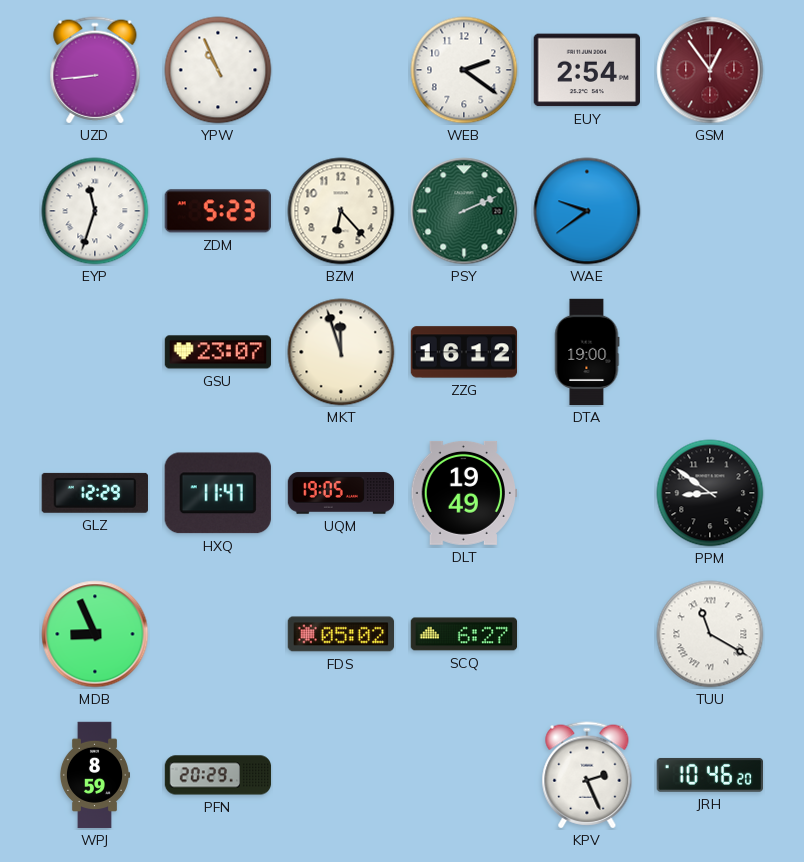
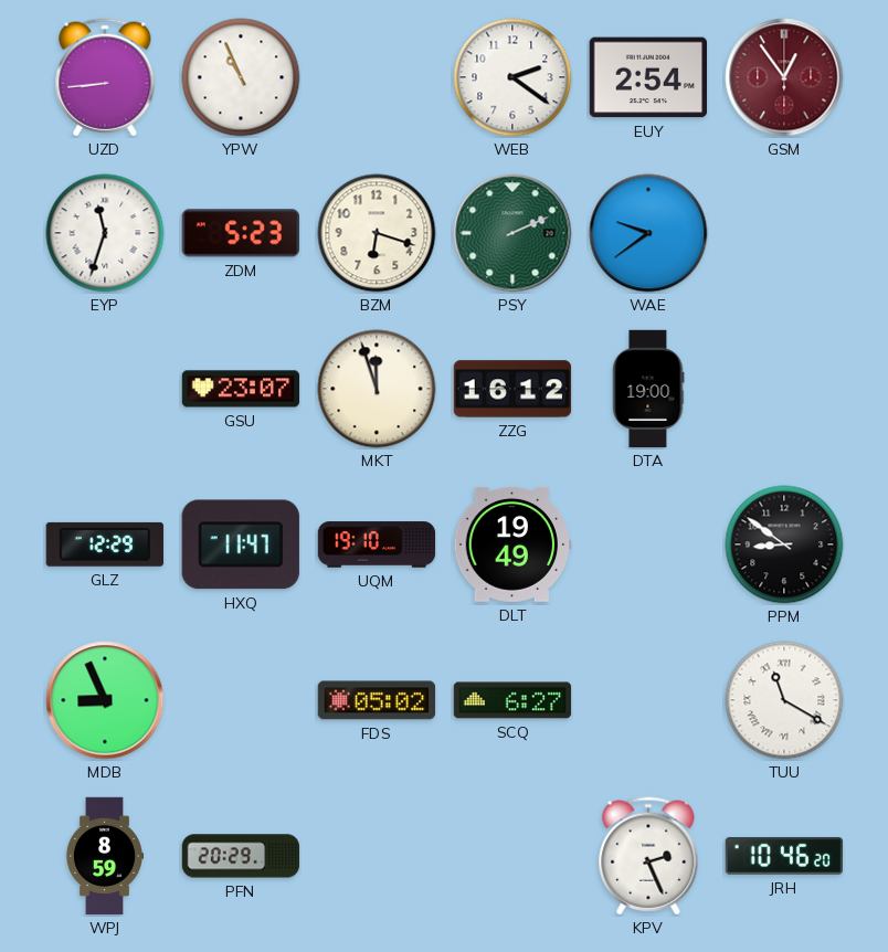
BZM: 6:23 -> 6:18 (377, 233)
UQM: 19:05 -> 19:10 (377, 544)
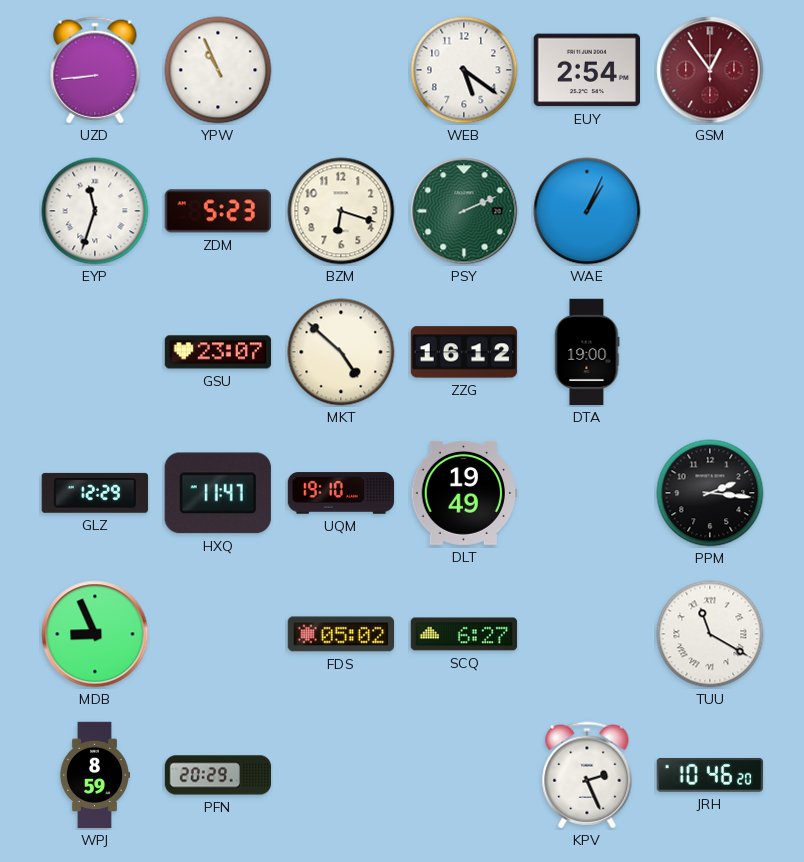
WEB: 2:21 -> 5:21 (464, 70)
WAE: 9:39 -> 1:04 (587, 211)
MKT: 11:57 -> 4:52 (341, 352)
PPM: 8:51 -> 2:16 (710, 493)
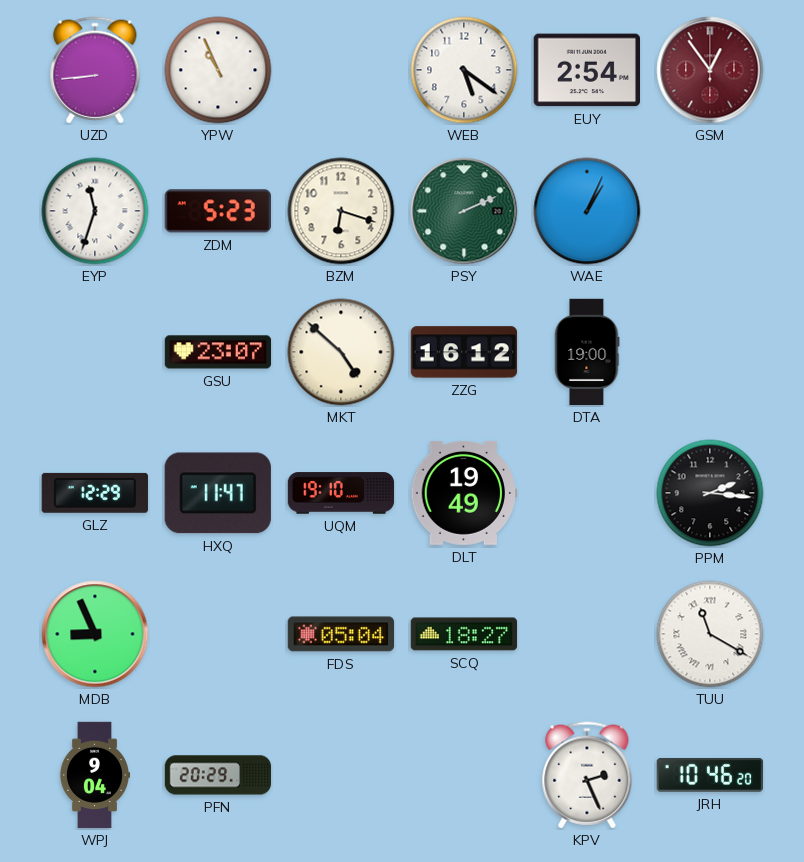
FDS: 05:02 -> 05:04 (341, 634)
SCQ: 6:27 -> 18:27 (464, 634)
WPJ: 8:59 -> 9:04 (94, 775)
